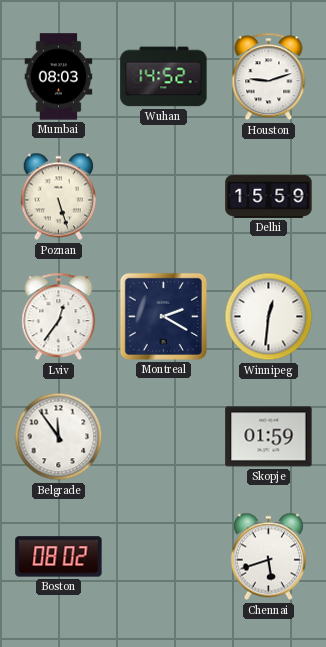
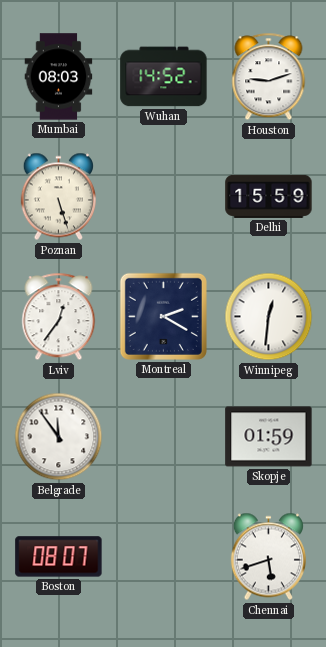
Boston: 08:02 -> 08:07 (59, 557)
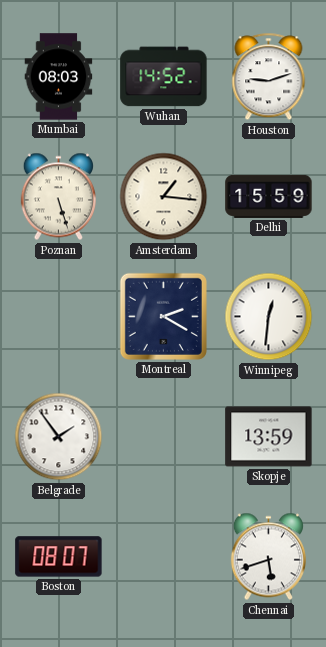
Amsterdam: none -> 1:16 (164, 197)
Lviv: 12:36 -> none (59, 317)
Belgrade: 11:54 -> 1:54 (59, 437)
Skopje: 01:59 -> 13:59 (269, 437)
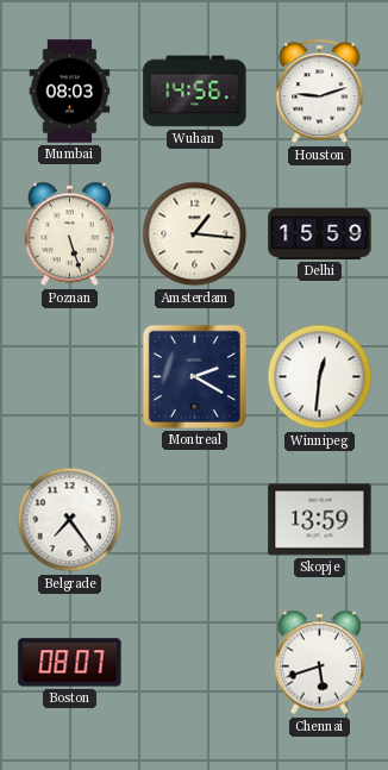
Wuhan: 14:52 -> 14:56 (195, 92)
Belgrade: 1:54 -> 7:24 (70, 520)
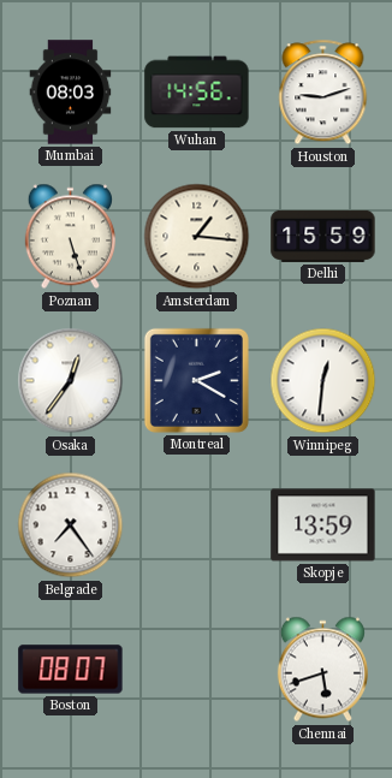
Osaka: none -> 12:36 (71, 381)
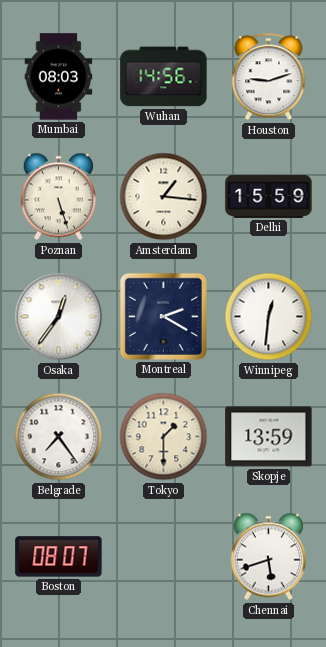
Tokyo: none -> 1:30 (164, 437)
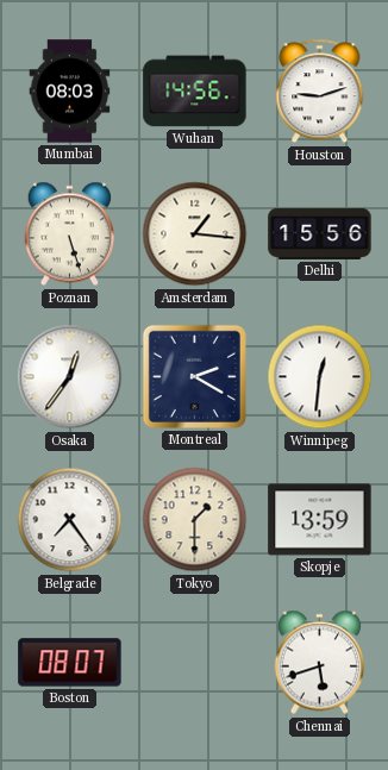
Delhi: 15:59 -> 15:56 (320, 233)
